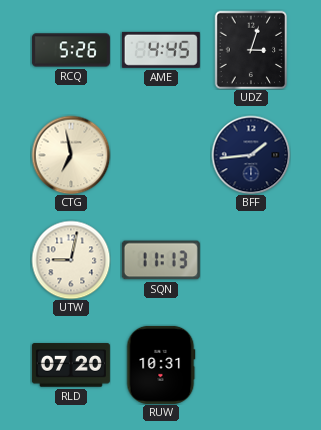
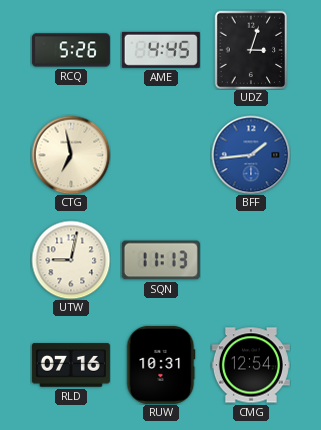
BFF dial: navy -> blue (251, 155)
RLD: 07:20 -> 07:16 (71, 365)
CMG: none -> 12:54 (251, 365)
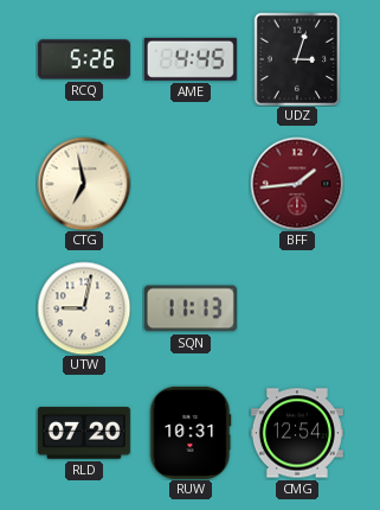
BFF dial: blue -> burgundy (297, 184)
RLD: 07:16 -> 07:20 (84, 433)
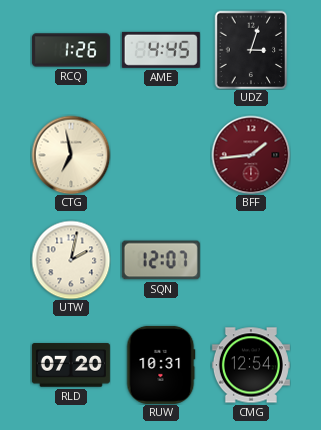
RCQ: 5:26 -> 1:26 (71, 50)
UTW: 9:02 -> 2:02 (71, 260)
SQN: 11:13 -> 12:07 (161, 260)
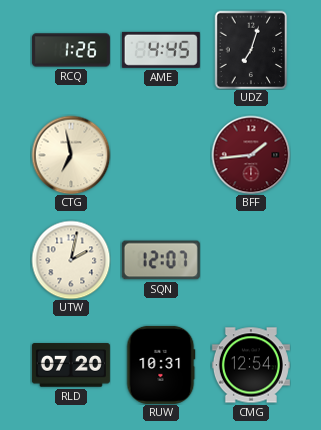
UDZ: 3:03 -> 7:03 (251, 50)
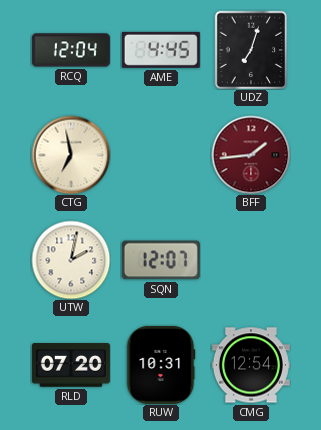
RCQ: 1:26 -> 12:04 (71, 50)
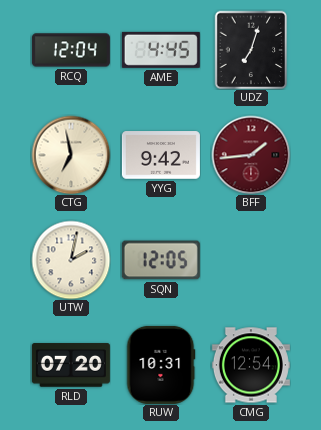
YYG: none -> 9:42 (161, 155)
SQN: 12:07 -> 12:05 (161, 260)
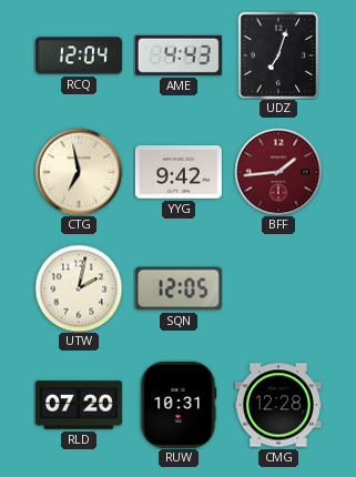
AME: 4:45 -> 4:43 (179, 55)
CMG: 12:54 -> 12:28 (278, 405)
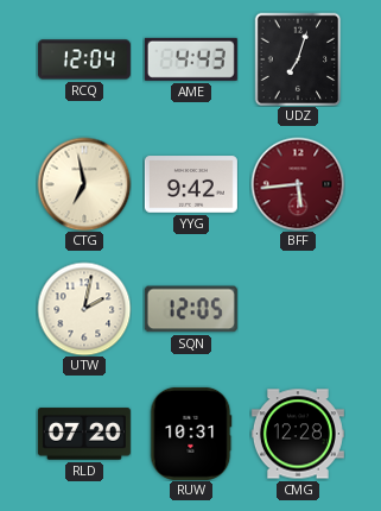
BFF: 1:44 -> 5:44 (298, 184)
